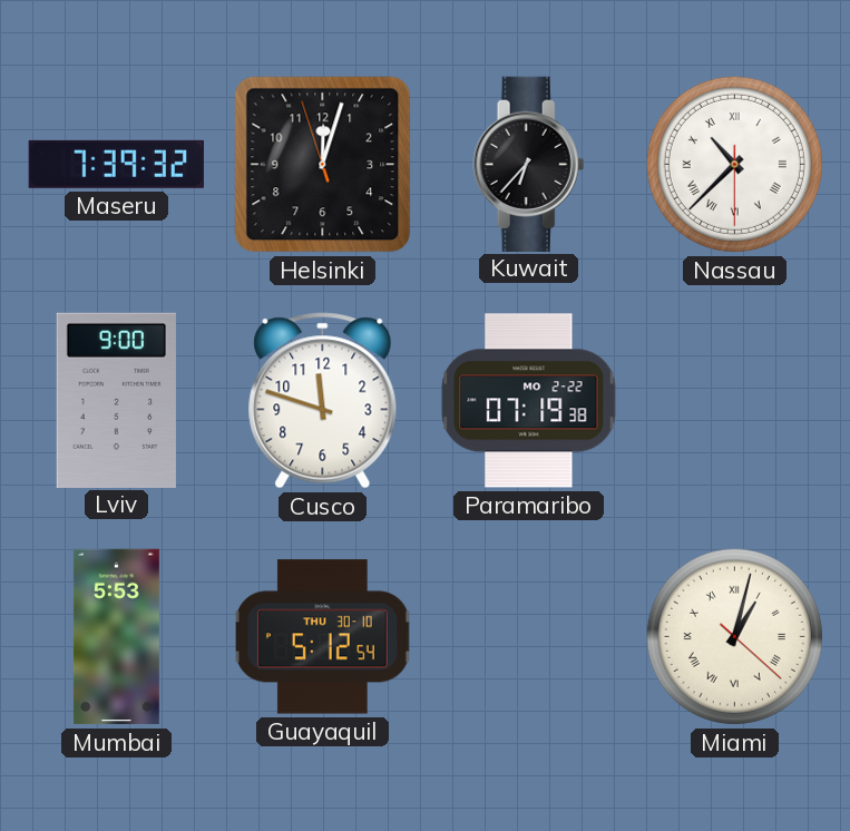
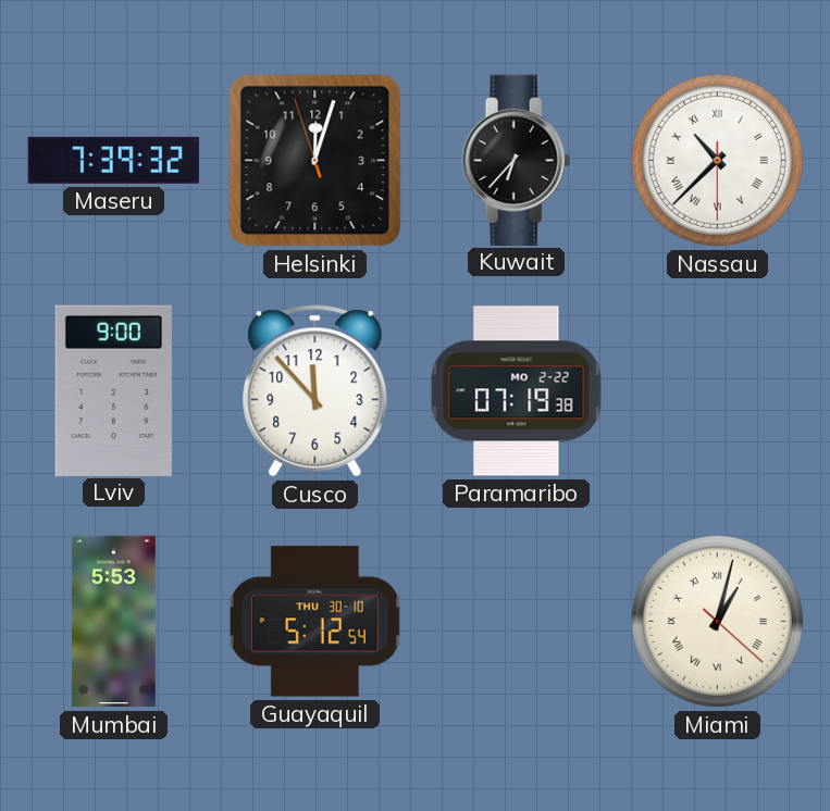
Cusco: 11:48 -> 11:53 (315, 391)
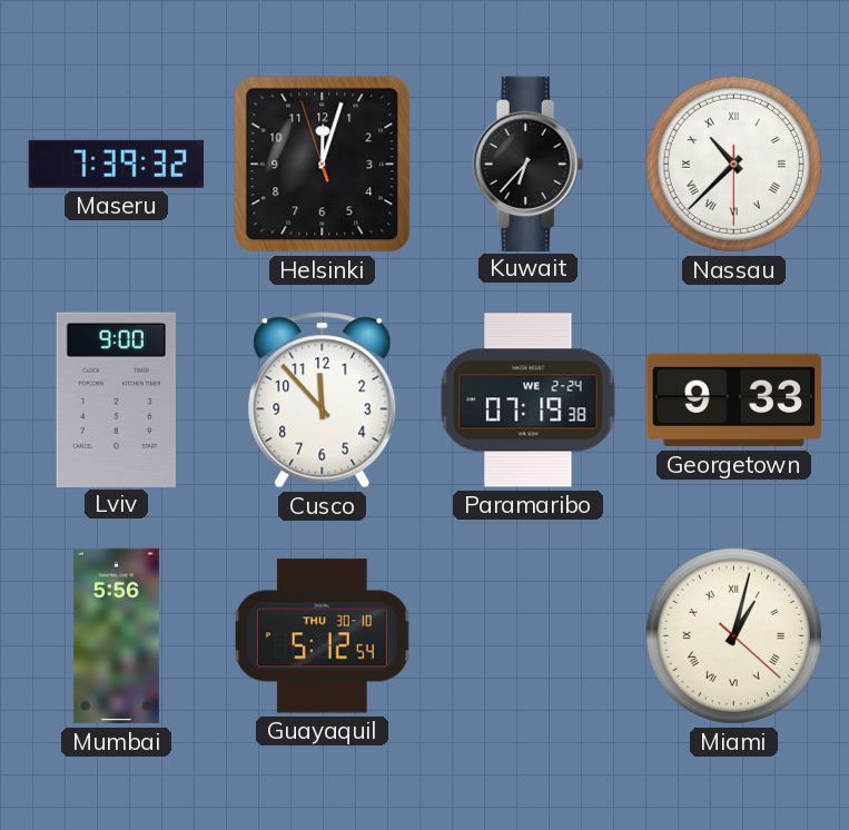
Paramaribo date: MO 2-22 -> WE 2-24 (529, 401)
Georgetown: none -> 9:33 (733, 401)
Mumbai: 5:53 -> 5:56 (116, 636)
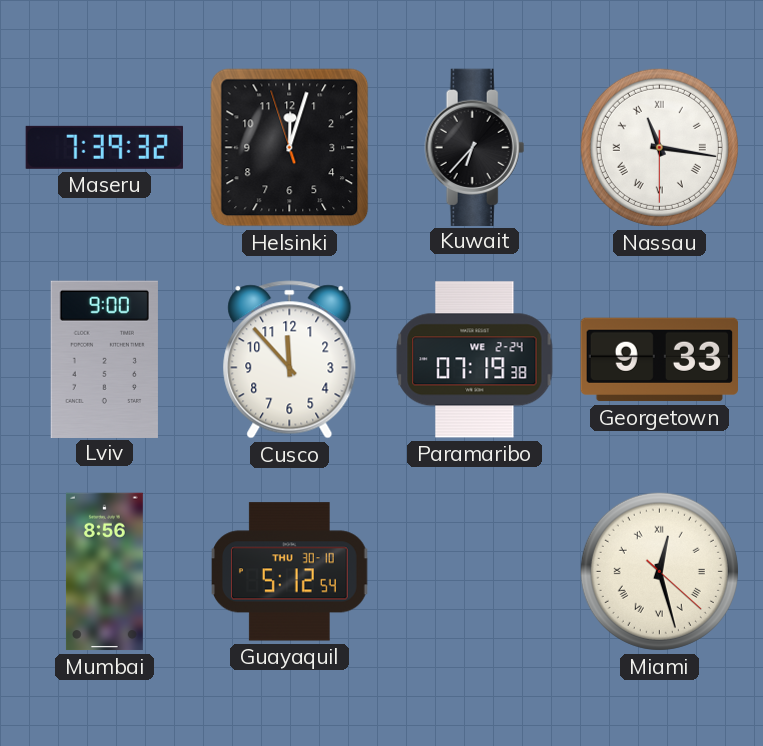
Nassau: 10:37 -> 11:16 (659, 147)
Mumbai: 5:56 -> 8:56 (104, 572)
Miami: 1:02 -> 12:27 (659, 571)
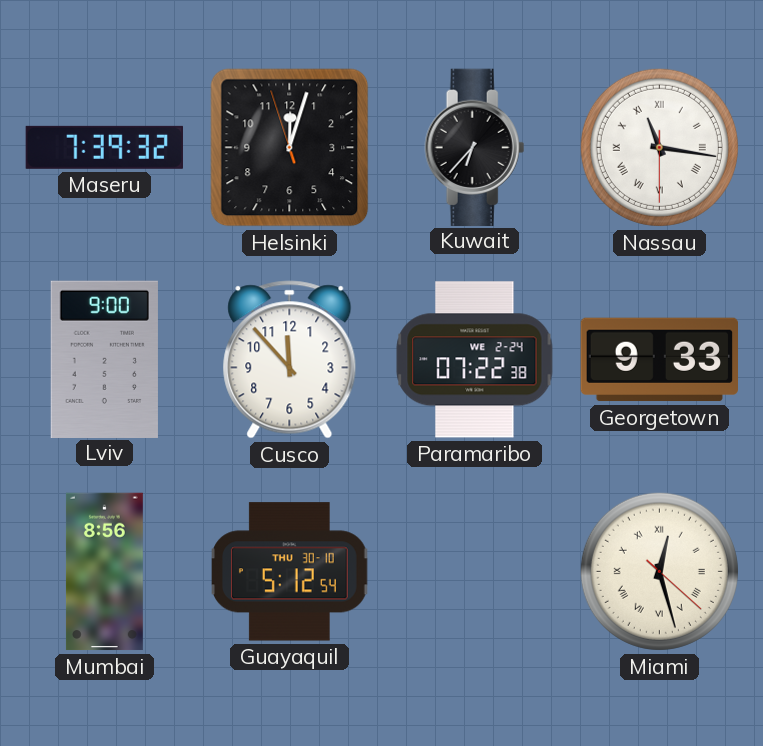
Paramaribo: 07:19 -> 07:22 (475, 360)
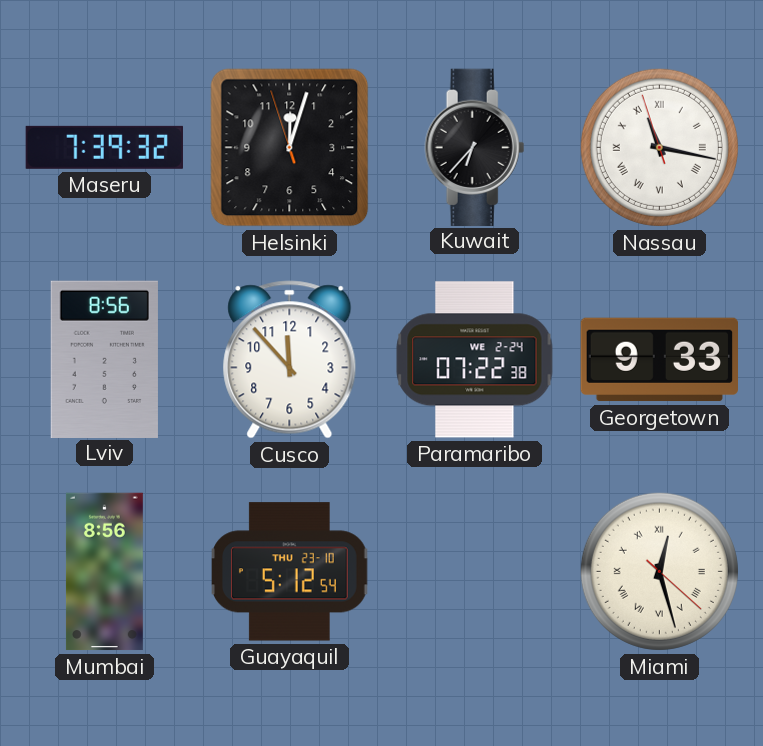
Nassau: 11:16:30 -> 11:16:57 (659, 147)
Lviv: 9:00 -> 8:56 (104, 359)
Guayaquil date: THU 30-10 -> THU 23-10 (290, 572)
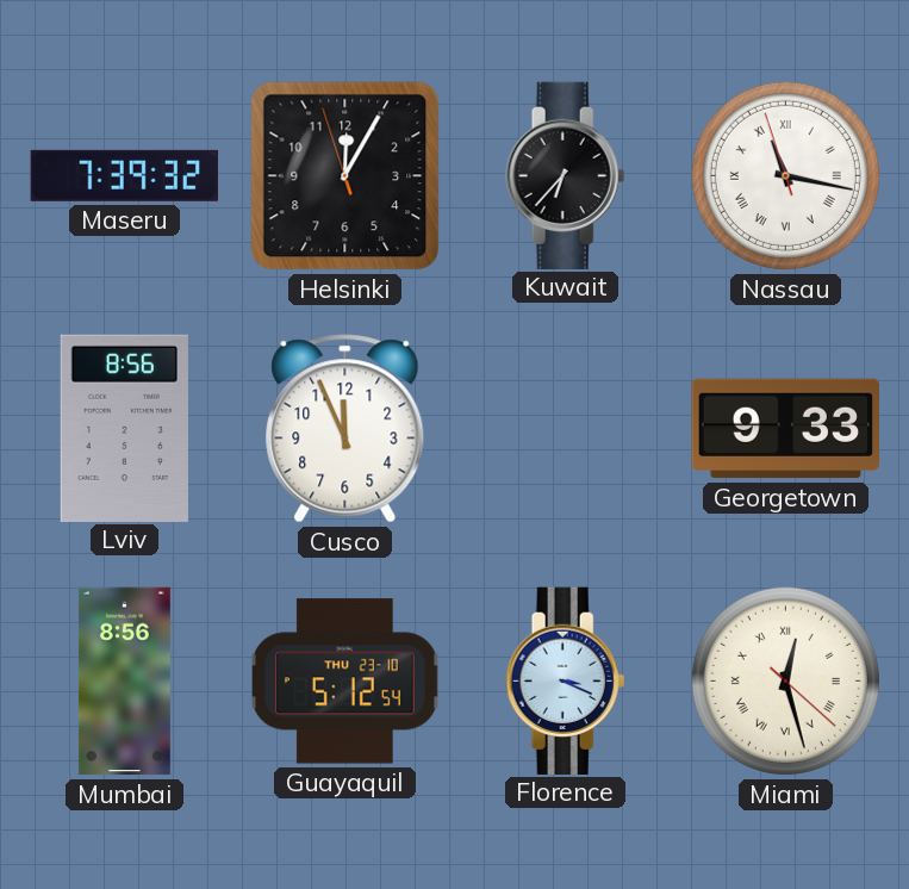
Helsinki: 12:02 -> 12:04 (345, 176)
Cusco: 11:53 -> 11:56 (345, 429)
Paramaribo: 07:22 -> none (475, 360)
Florence: none -> 3:19 (566, 680)
